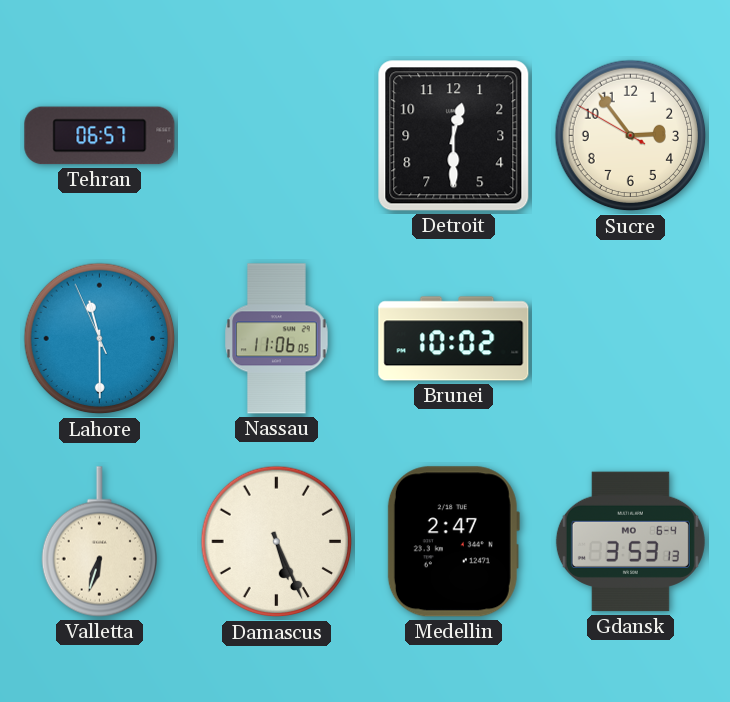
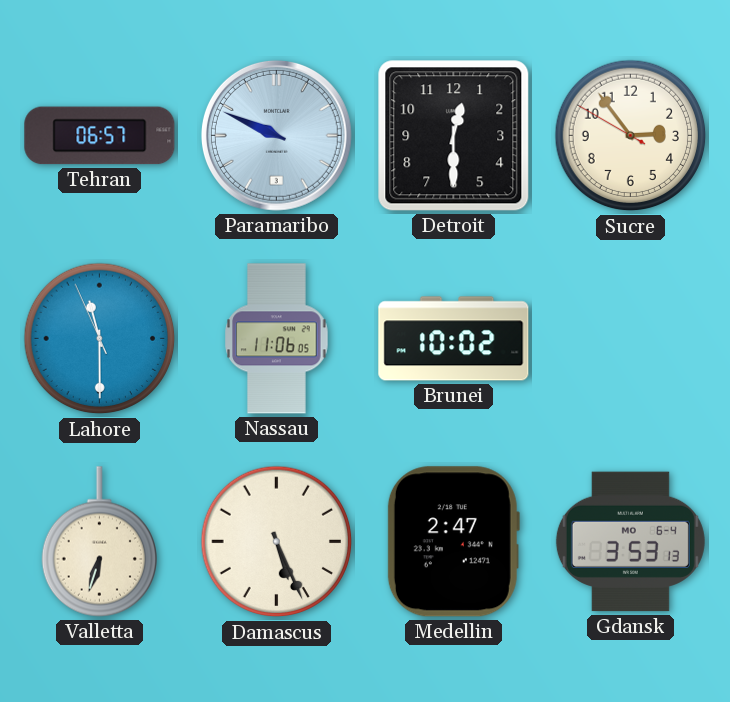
Paramaribo: none -> 9:49 (276, 135)
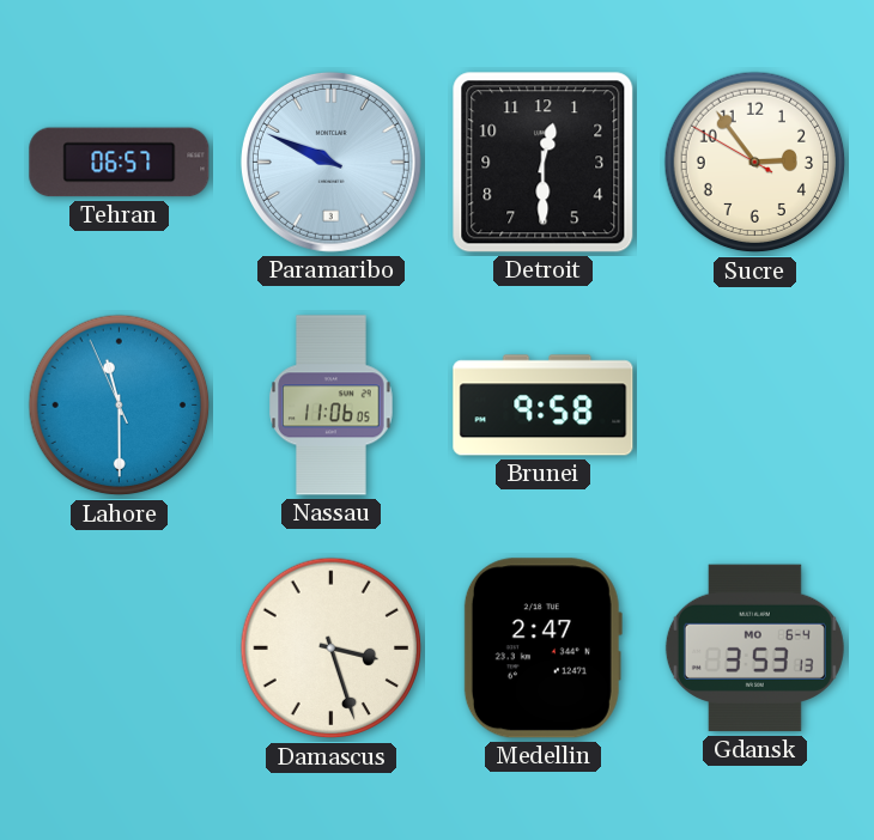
Brunei: 10:02 -> 9:58 (544, 406)
Valletta: 6:33 -> none (99, 542)
Damascus: 5:26 -> 3:27 (332, 649)
